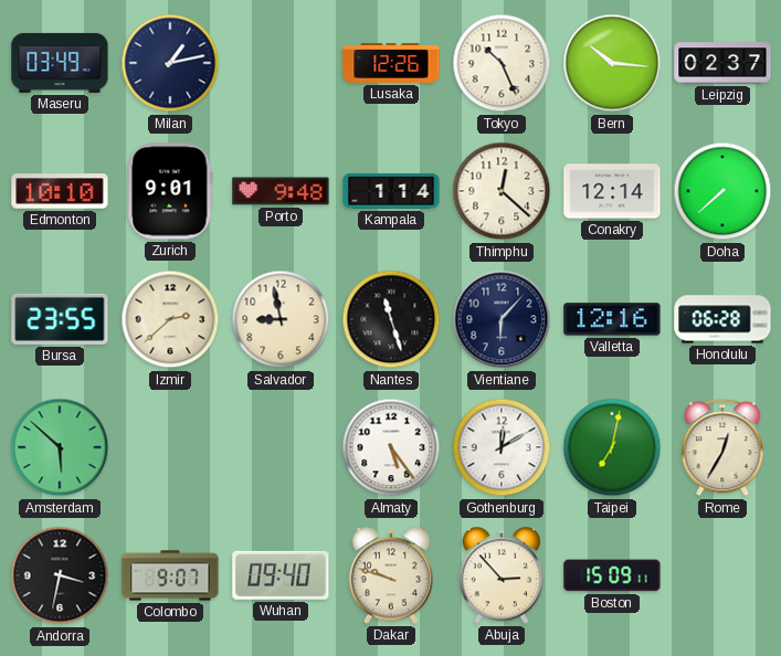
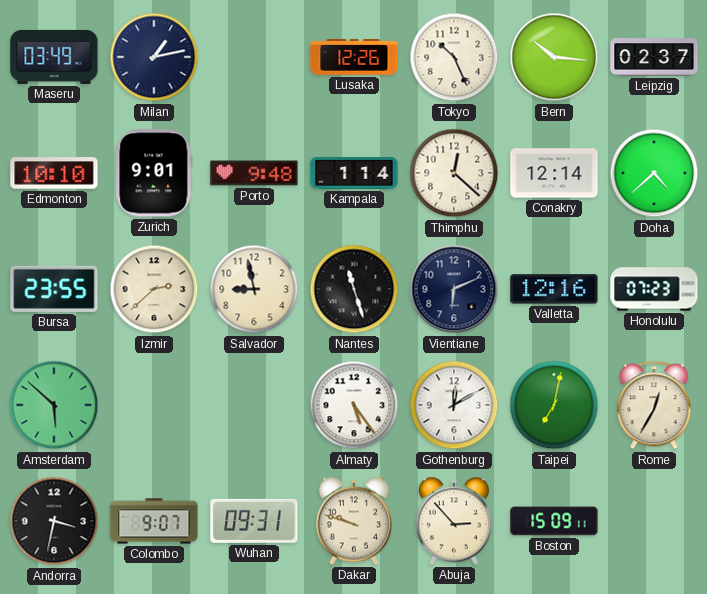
Doha: 7:38 -> 4:38 (654, 173)
Vientiane: 6:07 -> 6:11 (454, 289)
Honolulu: 06:28 -> 07:23 (654, 289)
Wuhan: 09:40 -> 09:31 (254, 521)
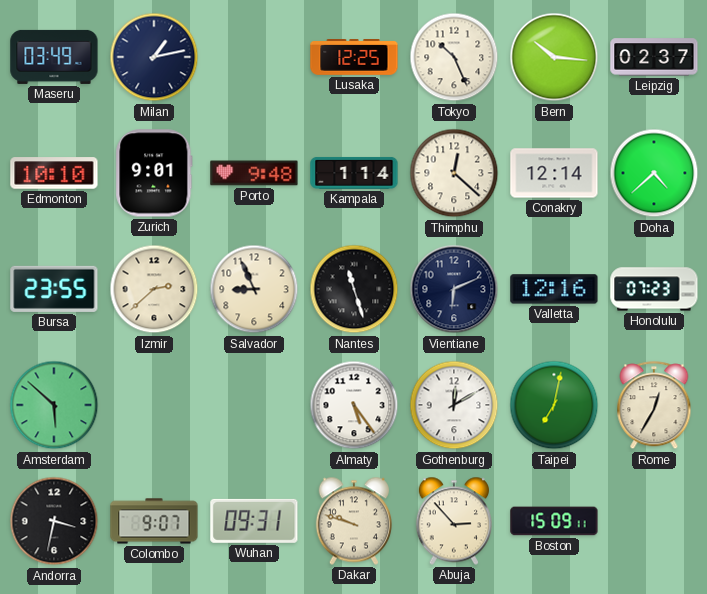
Lusaka: 12:26 -> 12:25 (354, 58)
Salvador: 8:58 -> 8:56 (254, 289)
